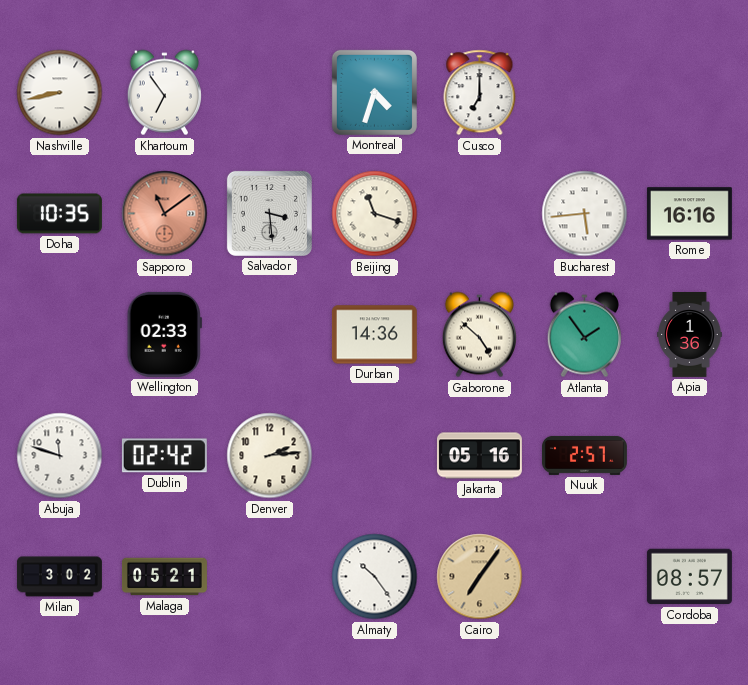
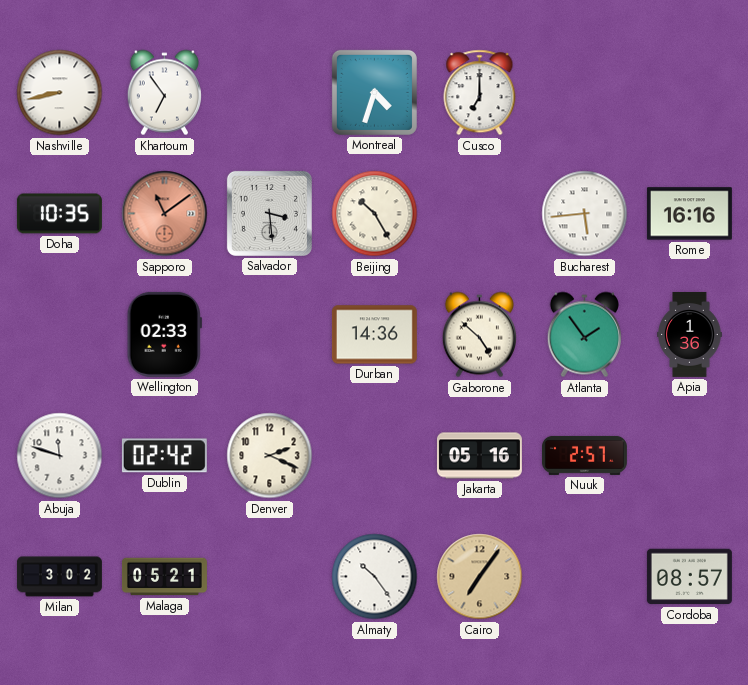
Beijing: 11:18 -> 10:25 (375, 214)
Denver: 2:14 -> 2:19 (270, 456)
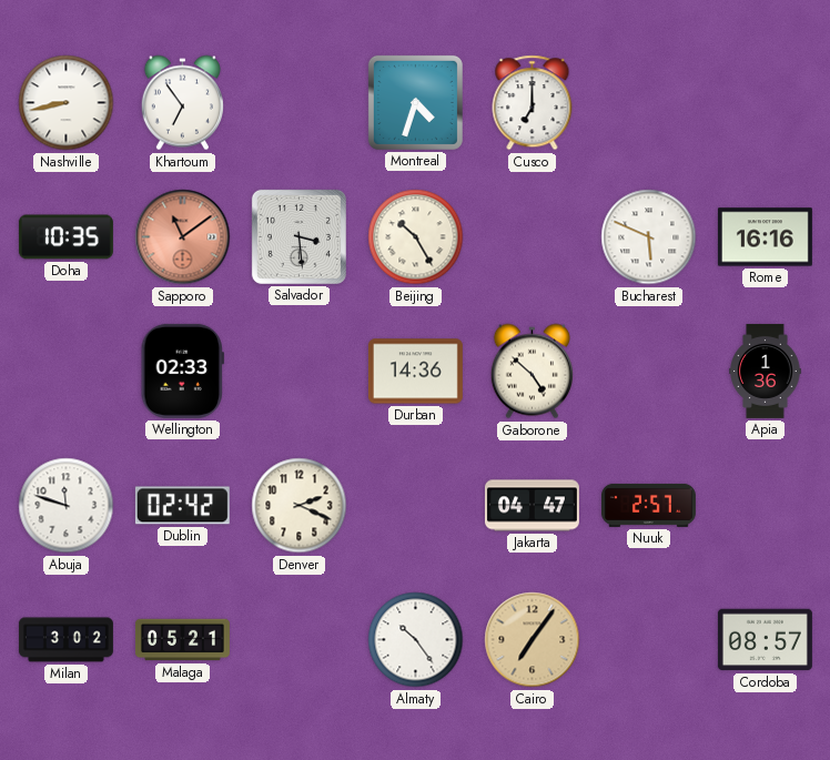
Bucharest: 5:44 -> 5:49 (649, 237)
Atlanta: 1:54 -> none (584, 335)
Jakarta: 05:16 -> 04:47 (532, 506)
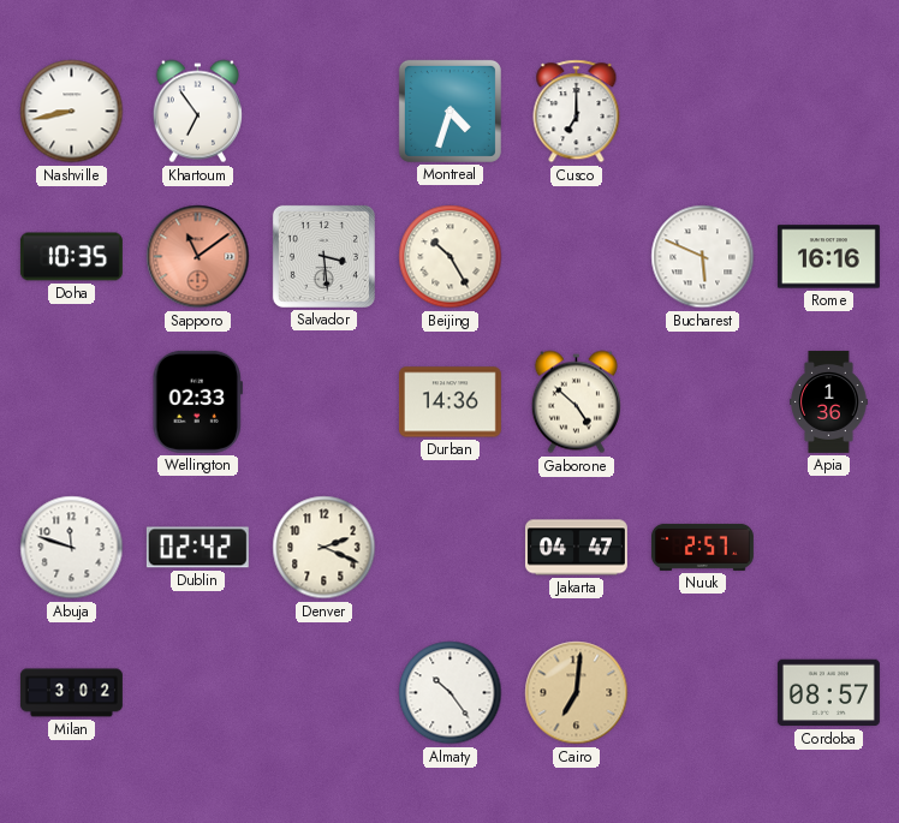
Malaga: 05:21 -> none (182, 640)
Cairo: 7:06 -> 7:01 (577, 693)
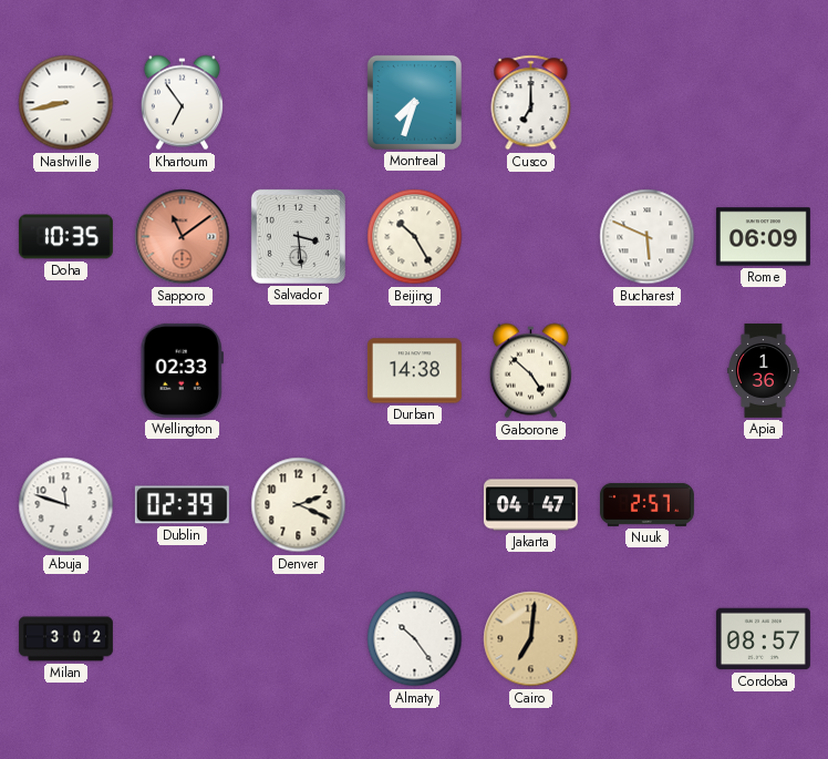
Montreal: 4:33 -> 7:33 (414, 102)
Rome: 16:16 -> 06:09 (763, 237)
Durban: 14:36 -> 14:38 (414, 371)
Dublin: 02:42 -> 02:39 (182, 505)
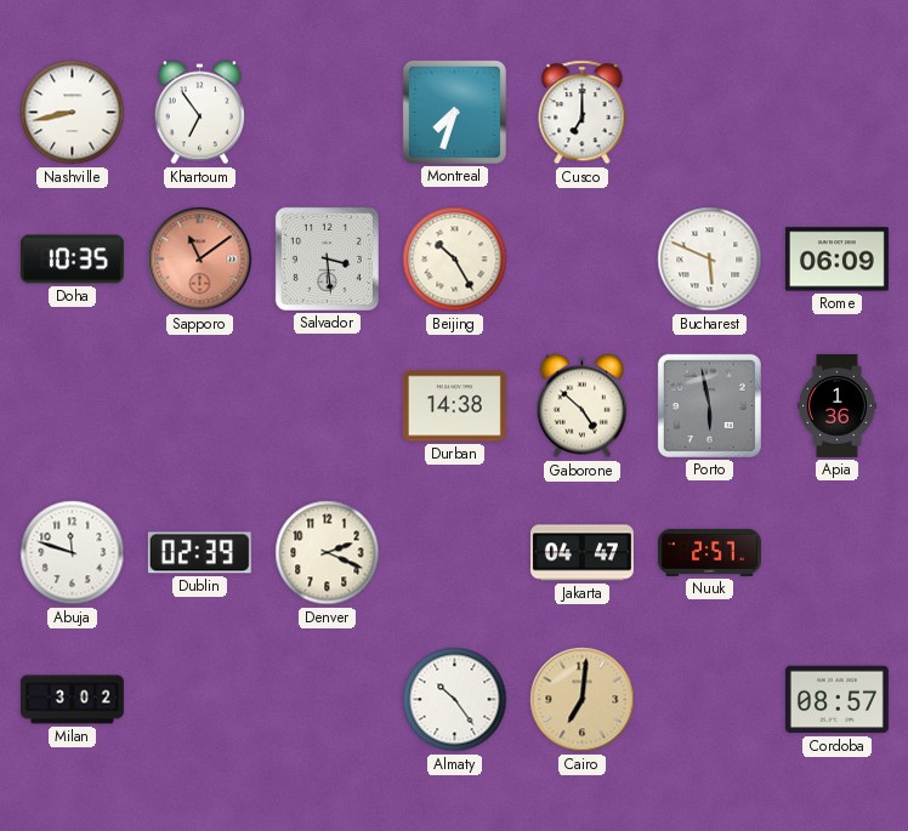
Wellington: 02:33 -> none (182, 370)
Porto: none -> 5:58 (709, 405)
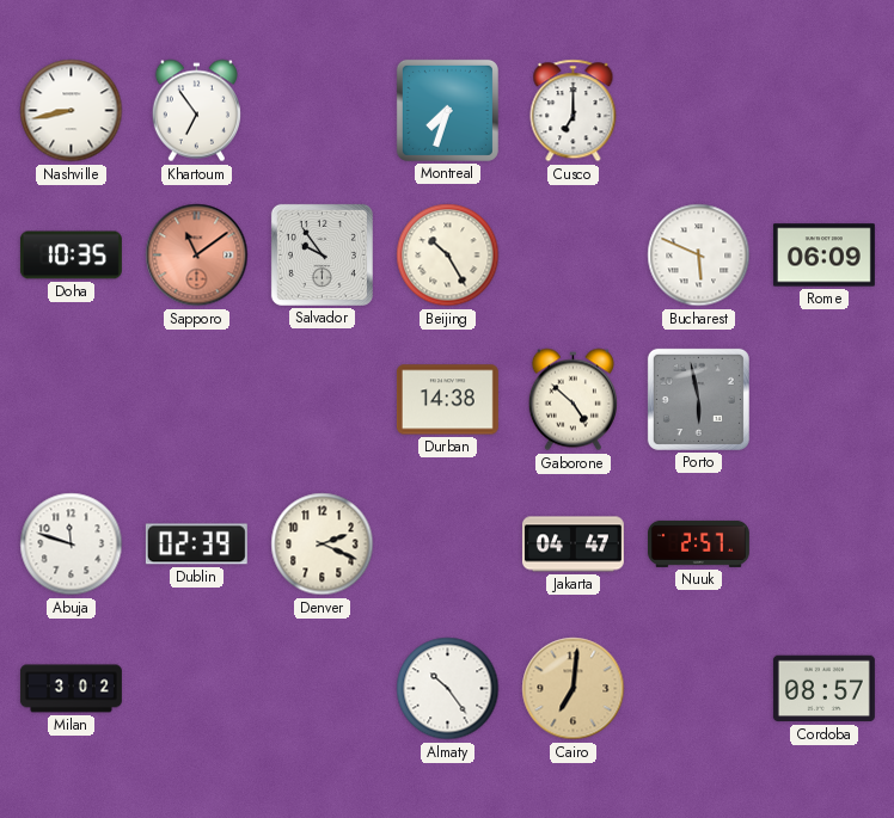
Salvador: 3:29 -> 9:54 (322, 254)
Apia: 1:36 -> none (838, 405)
